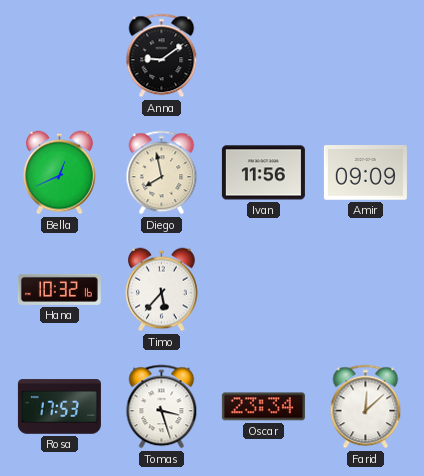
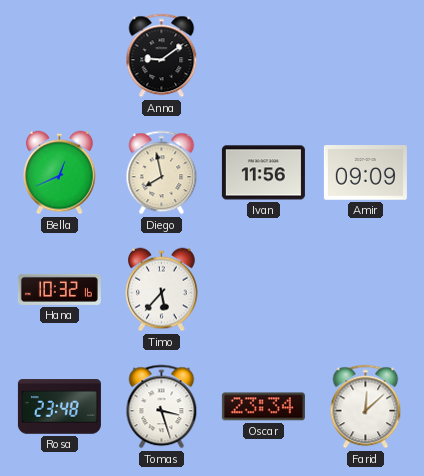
Rosa: 17:53 -> 23:48 (59, 407)
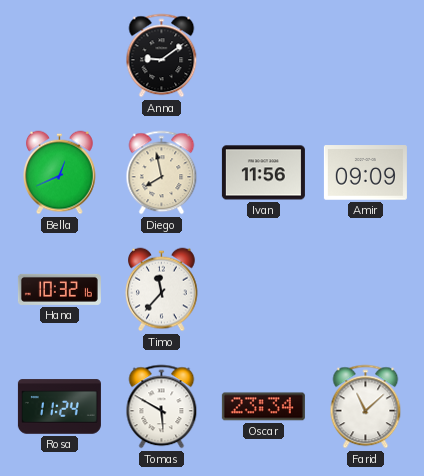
Timo: 5:37 -> 11:37 (162, 290)
Rosa: 23:48 -> 11:24 (59, 407)
Tomas: 3:27 -> 5:50 (162, 407)
Farid: 12:08 -> 11:08 (366, 407)
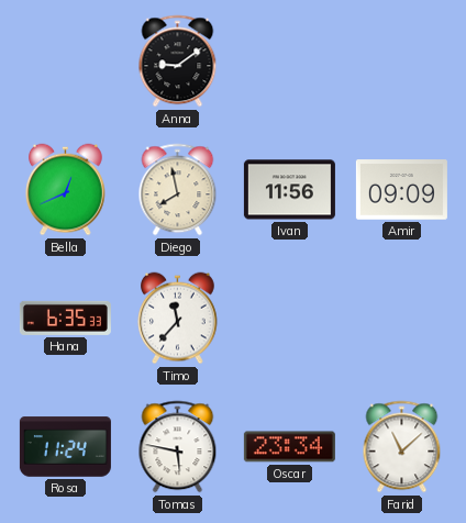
Hana: 10:32 -> 6:35 (65, 318)
Tomas: 5:50 -> 5:47 (178, 447)
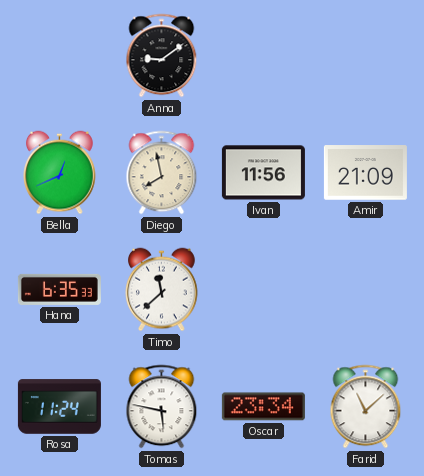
Amir: 09:09 -> 21:09 (365, 173)
Timo: 11:37 -> 11:38 (162, 290)
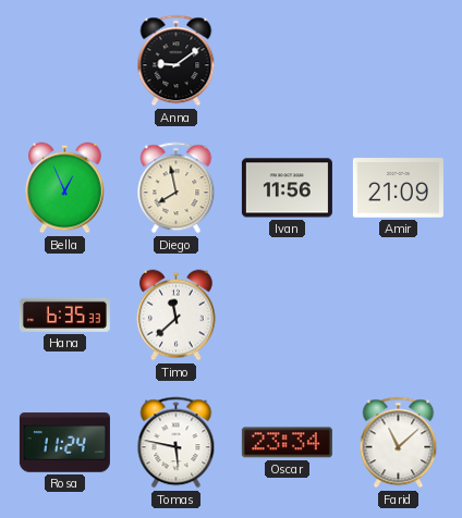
Bella: 12:41 -> 12:56 (65, 188)
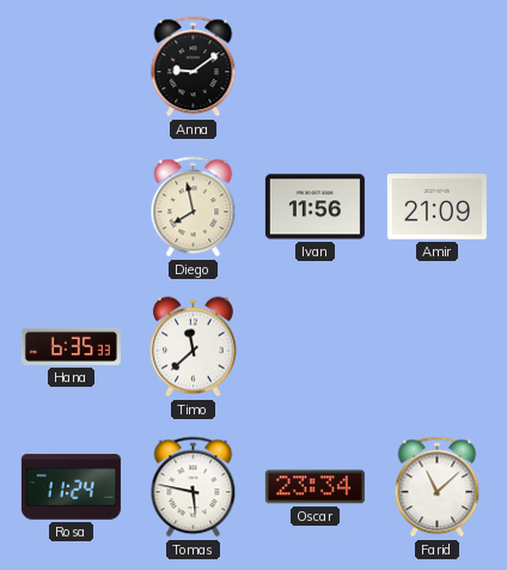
Bella: 12:56 -> none (65, 188)
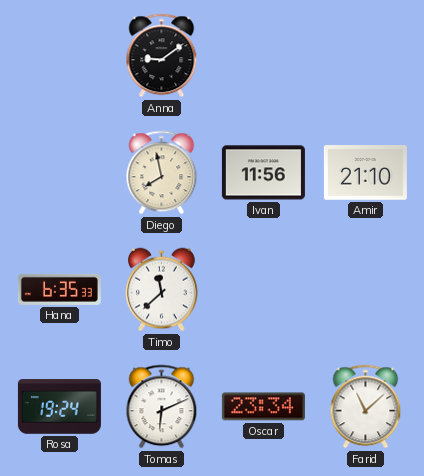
Amir: 21:09 -> 21:10 (365, 173)
Rosa: 11:24 -> 19:24 (59, 407)
Tomas: 5:47 -> 6:11 (162, 407)
